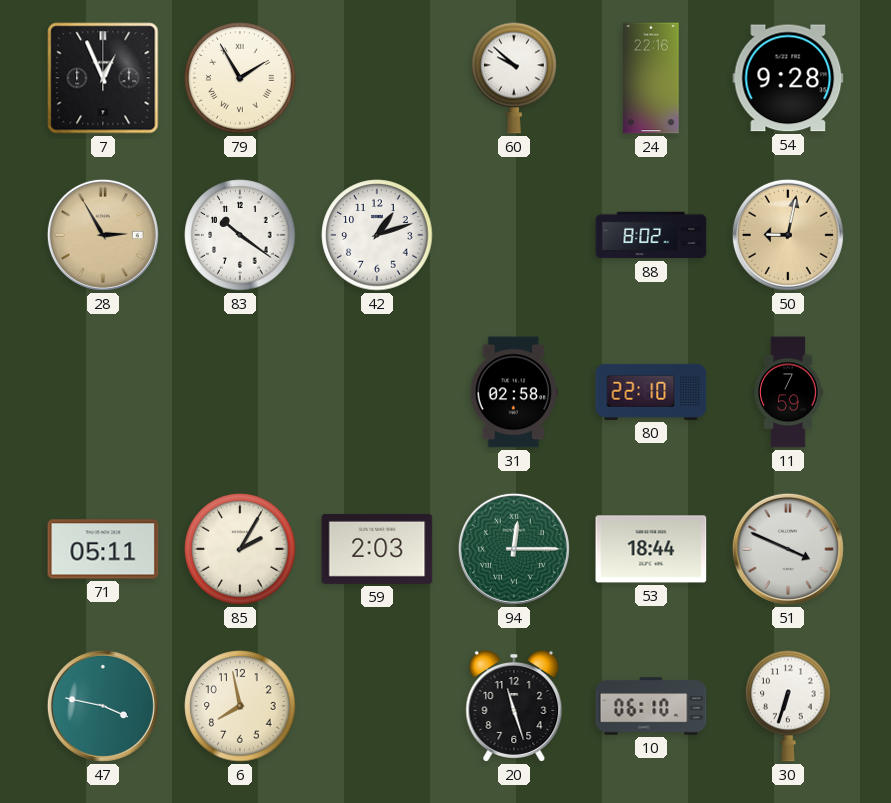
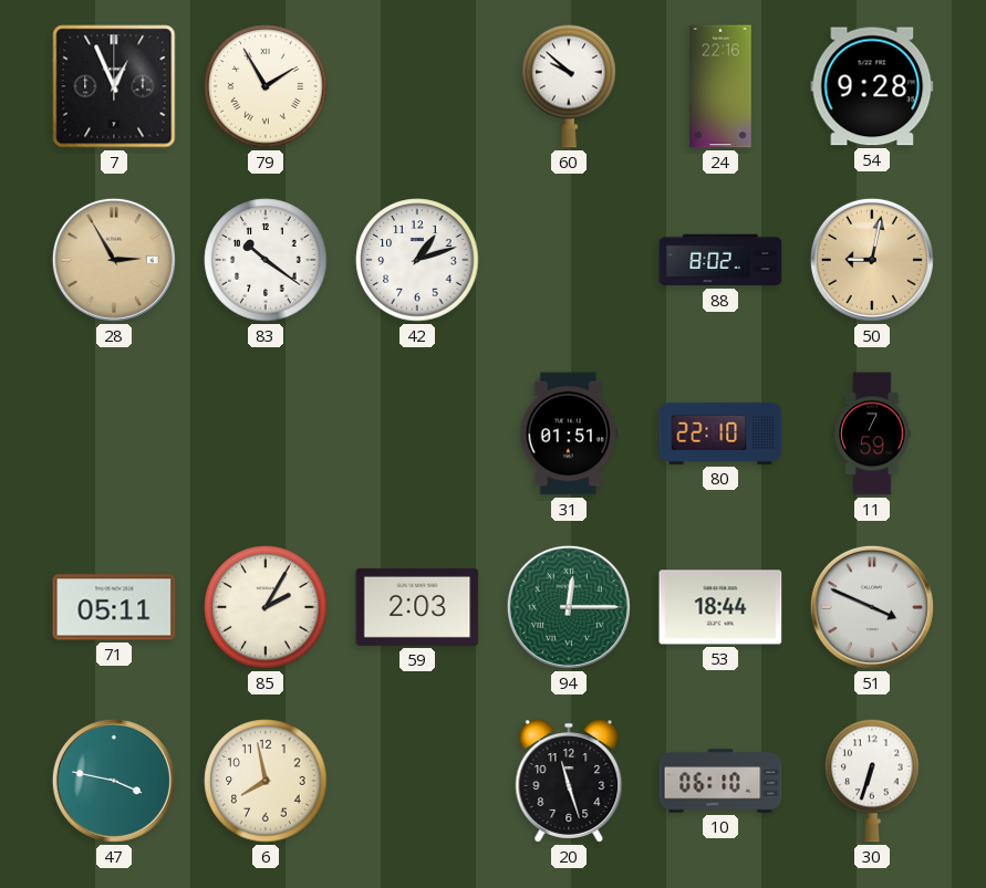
31: 02:58 -> 01:51 (568, 433)
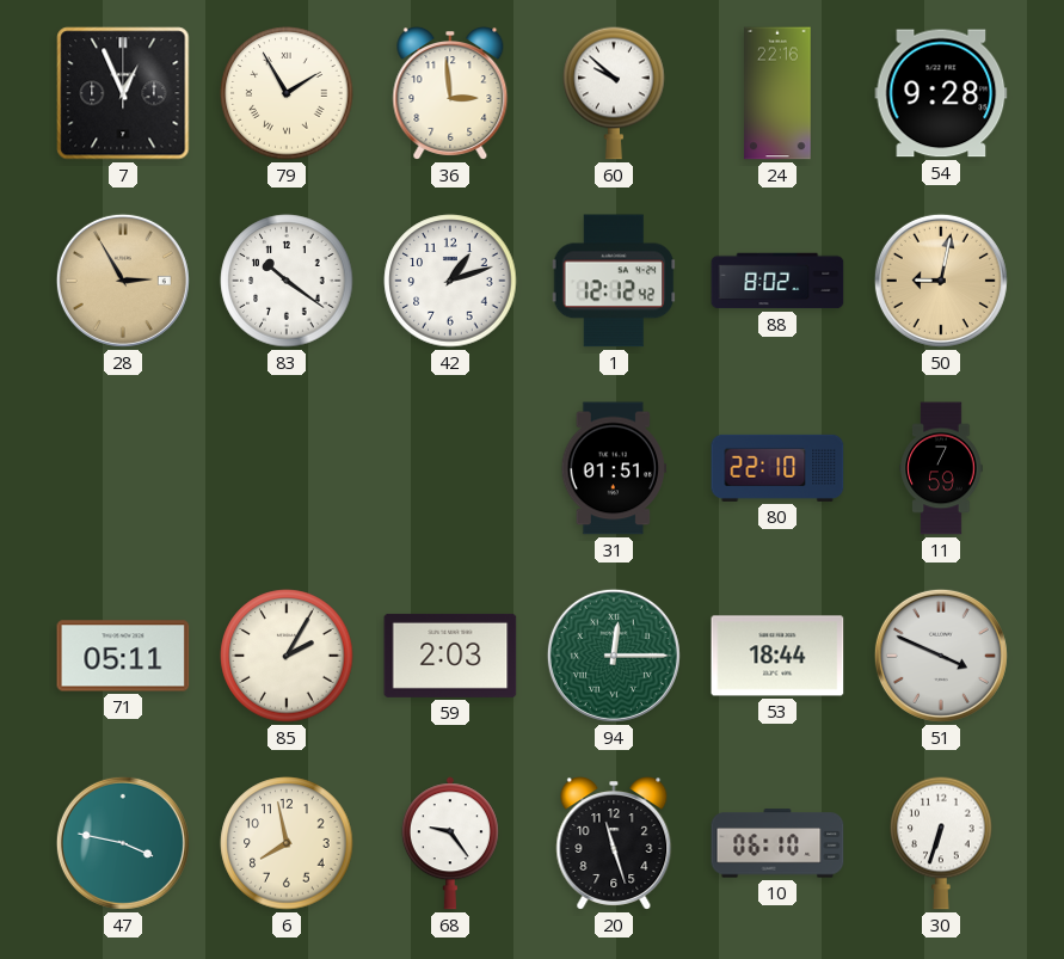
36: none -> 2:59 (450, 94)
1: none -> 12:12 (614, 281)
68: none -> 9:24 (450, 843)
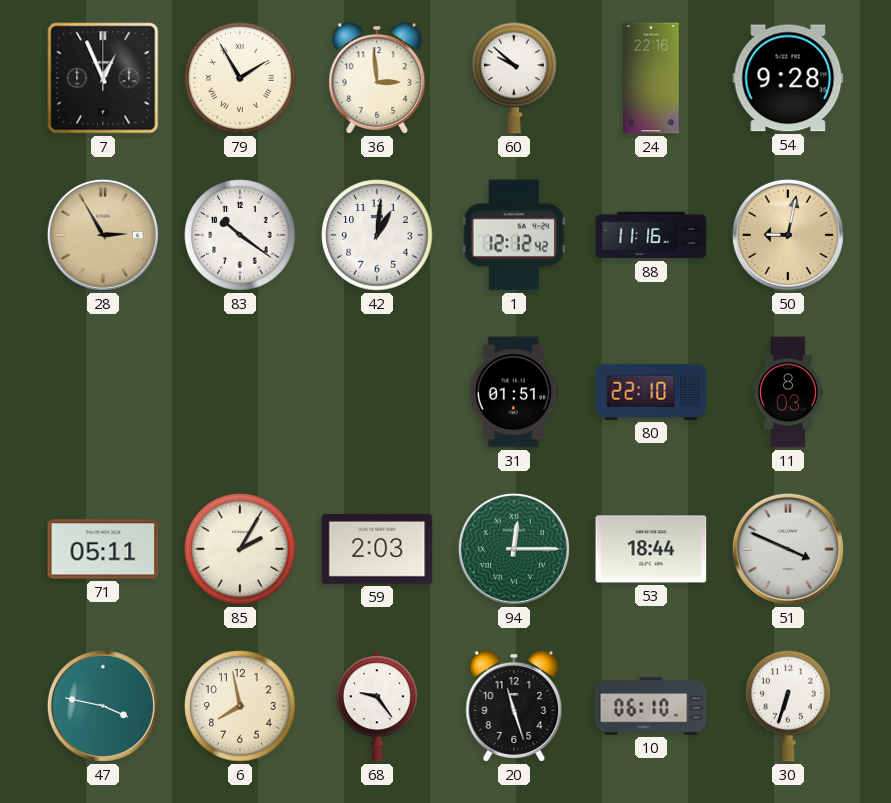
42: 1:12 -> 1:01 (377, 235)
88: 8:02 -> 11:16 (651, 235)
11: 7:59 -> 8:03 (788, 392)
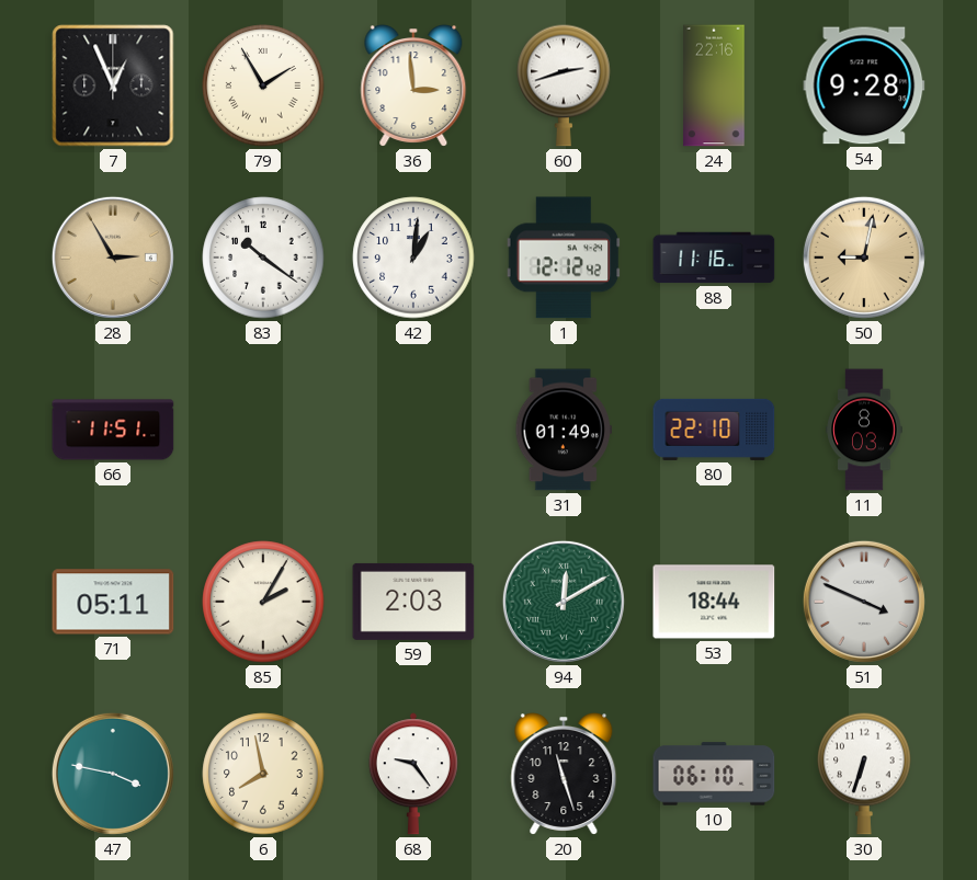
60: 9:52 -> 2:42 (564, 85)
66: none -> 11:51 (113, 430)
31: 01:51 -> 01:49 (563, 430)
94: 12:15 -> 12:10 (564, 602)
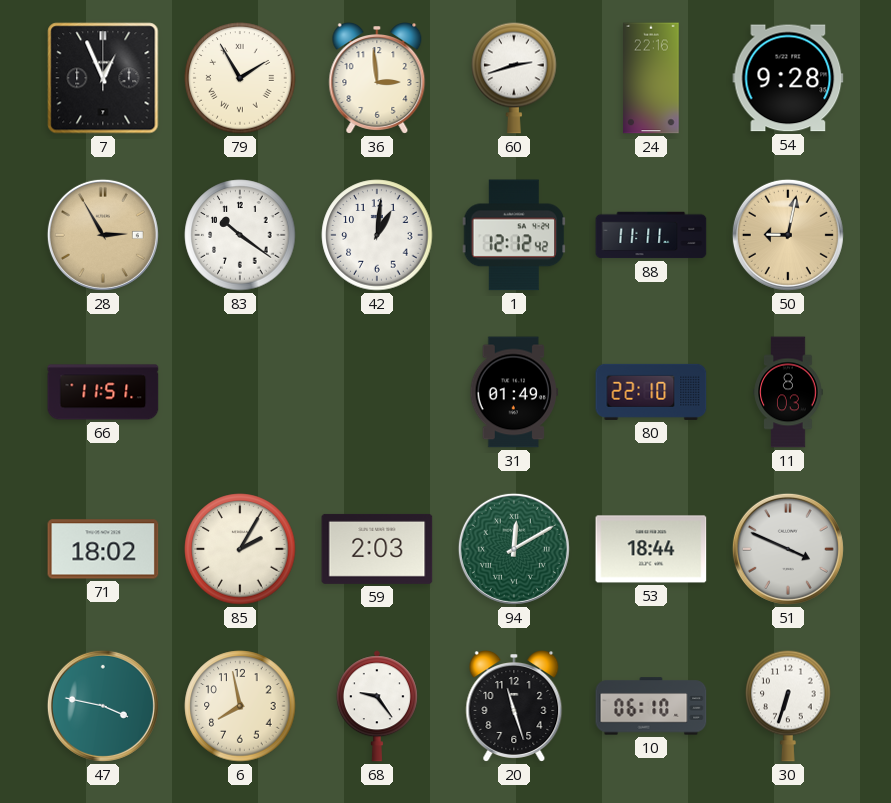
88: 11:16 -> 11:11 (651, 235)
71: 05:11 -> 18:02 (103, 549)
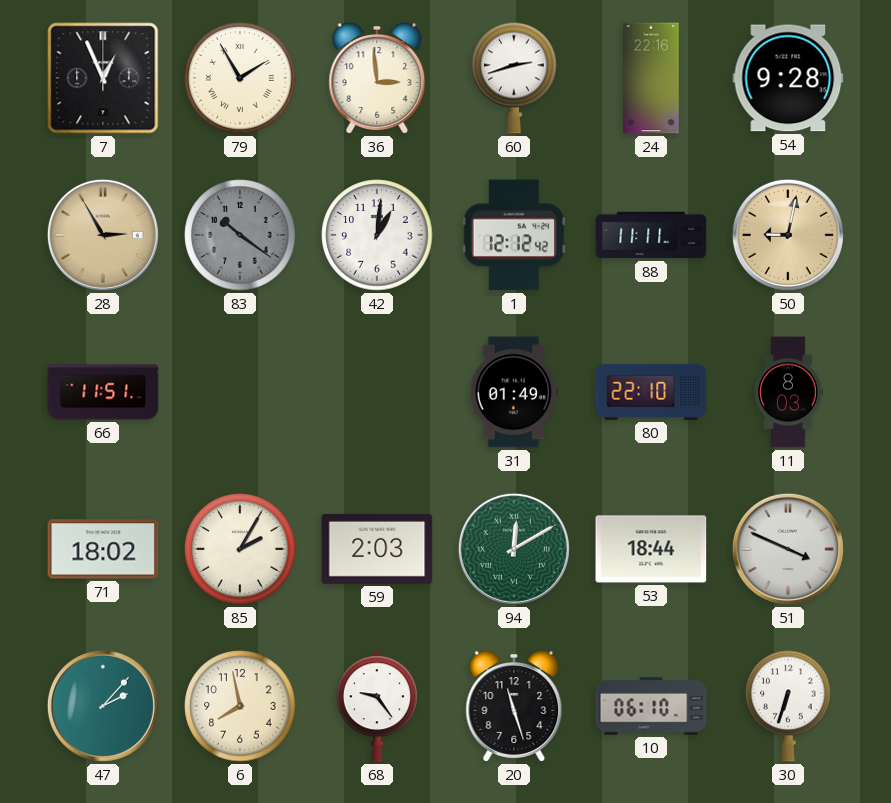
83 dial: white -> grey (240, 235)
47: 3:47 -> 2:07 (103, 706)
